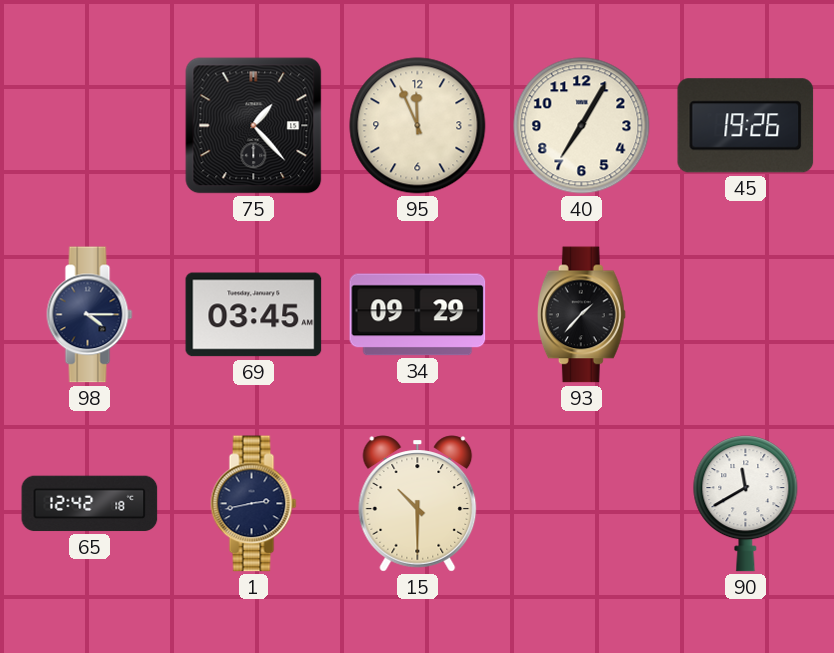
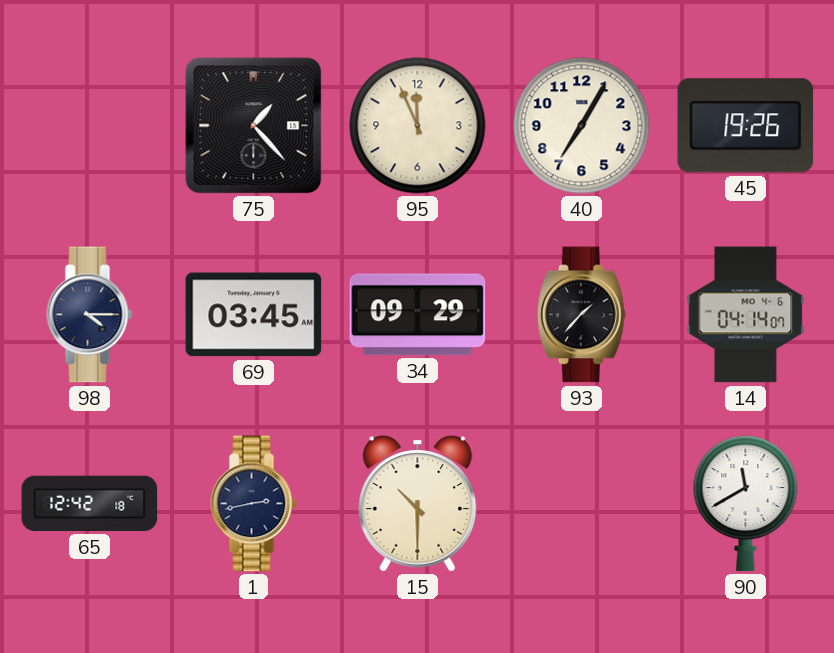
14: none -> 04:14 (746, 315)
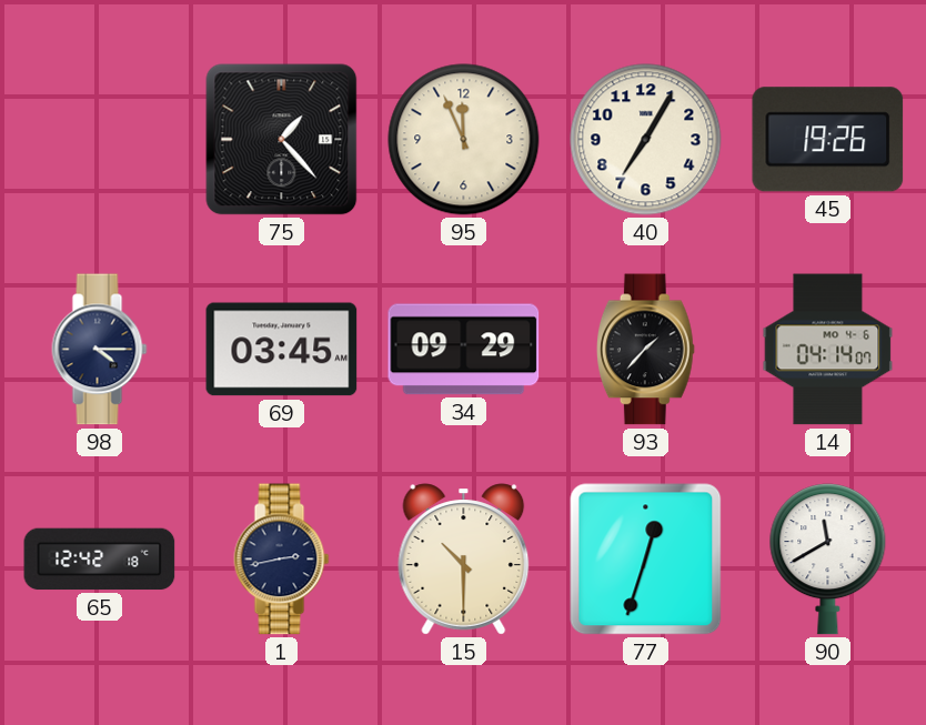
77: none -> 12:33 (646, 560)
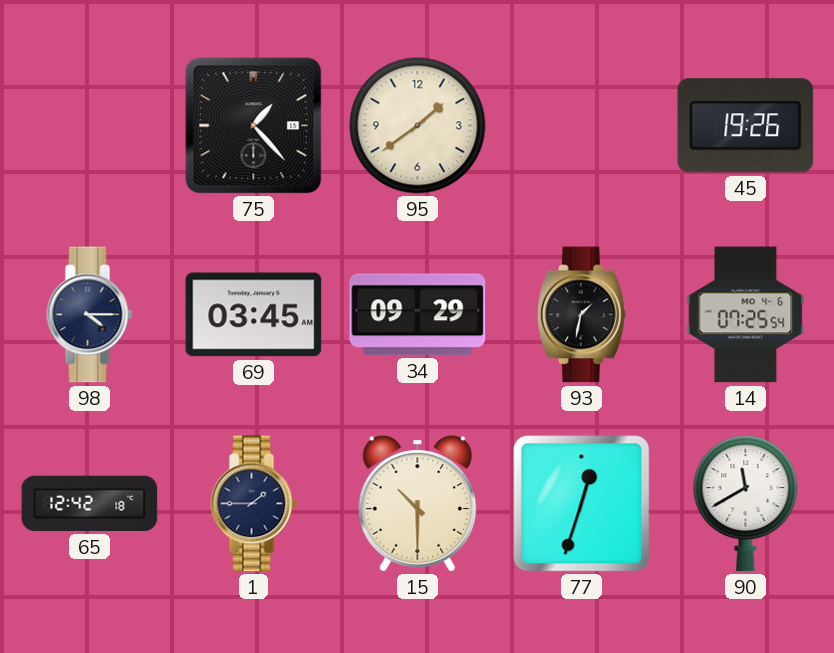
95: 11:56 -> 1:39 (418, 126)
40: 7:05 -> none (646, 140)
93: 1:37 -> 1:32 (581, 315)
14: 04:14 -> 07:25 (746, 315)
1: 2:43 -> 1:45 (254, 504)
